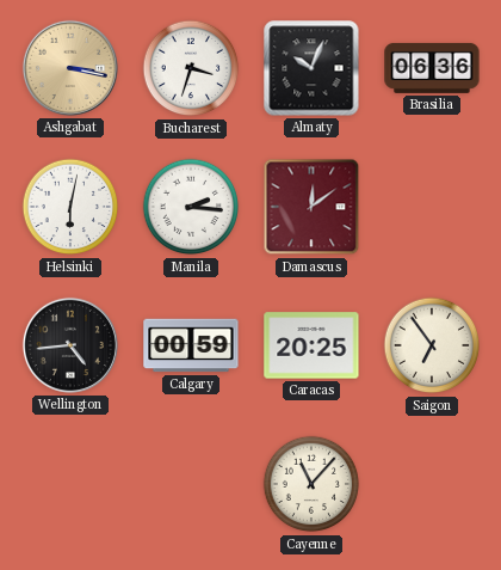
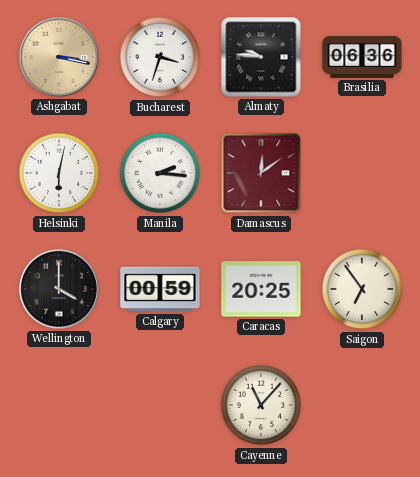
Almaty: 10:04 -> 9:46 (261, 57)
Wellington: 4:44 -> 4:00 (59, 289)
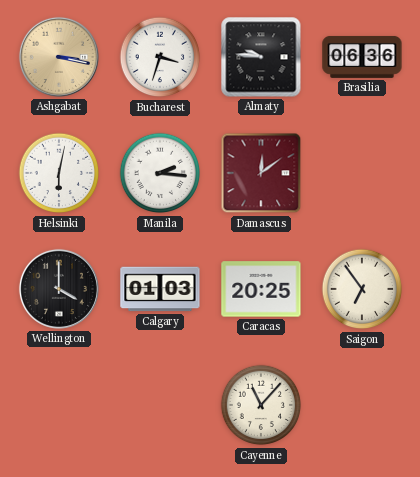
Calgary: 00:59 -> 01:03 (160, 289)
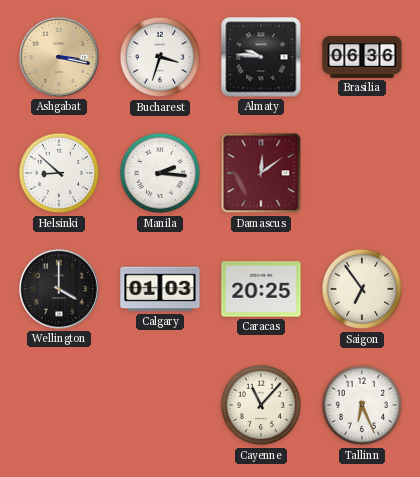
Helsinki: 6:02 -> 8:52 (59, 173)
Tallinn: none -> 6:26 (362, 405)
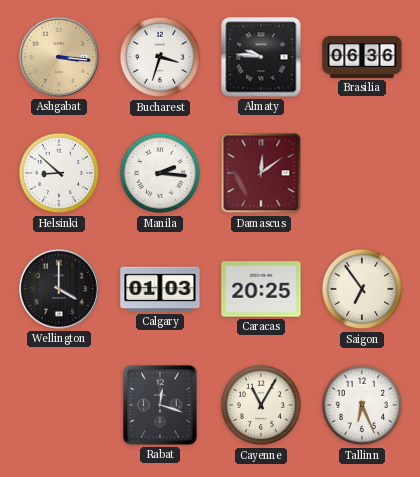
Ashgabat: 3:17 -> 3:16 (59, 57)
Rabat: none -> 12:18 (160, 405)
Cayenne: 11:07 -> 11:05 (261, 405)
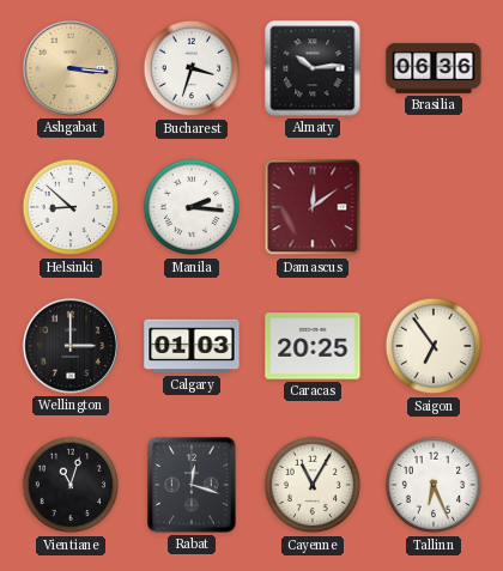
Almaty: 9:46 -> 10:14 (313, 68)
Wellington: 4:00 -> 3:00 (71, 346)
Vientiane: none -> 11:03 (71, 485)
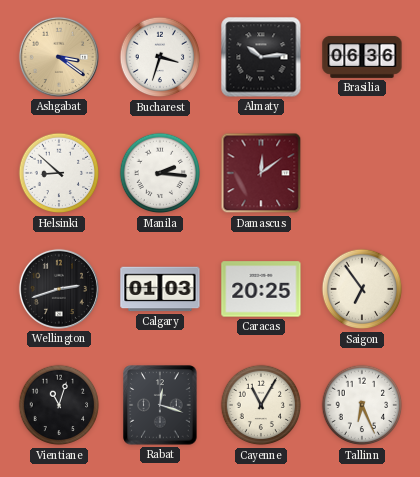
Ashgabat: 3:16 -> 3:21 (59, 57)
Wellington: 3:00 -> 2:42 (59, 289)
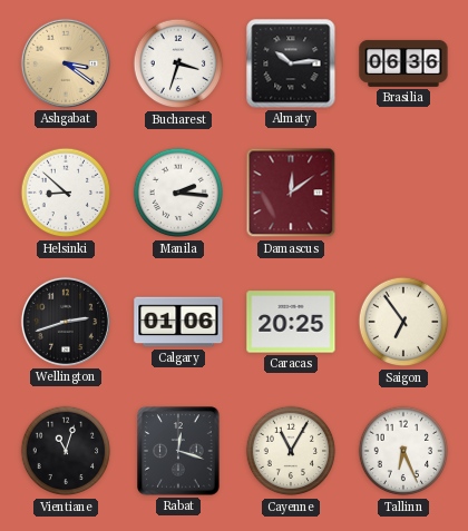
Calgary: 01:03 -> 01:06 (178, 322)
